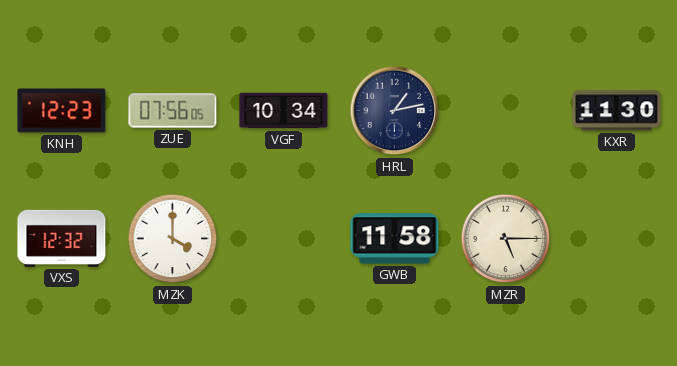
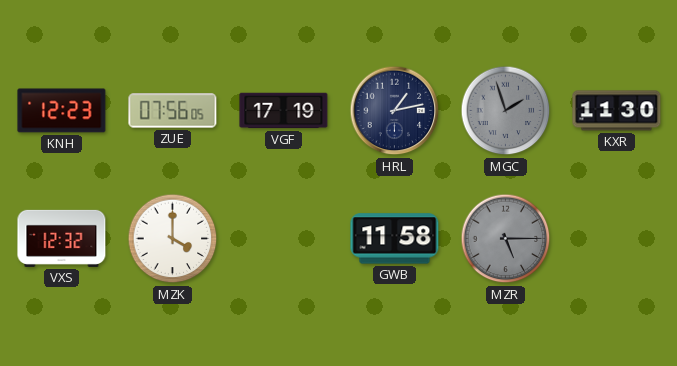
VGF: 10:34 -> 17:19 (284, 111)
MGC: none -> 1:57 (506, 111)
MZR dial: cream -> grey (506, 239)
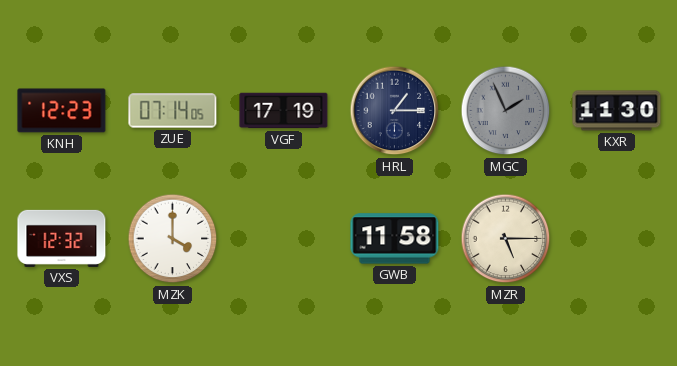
ZUE: 07:56 -> 07:14 (173, 111)
HRL: 1:13 -> 1:15 (395, 111)
MGC: 1:57 -> 1:56 (506, 111)
MZR dial: grey -> cream (506, 239)
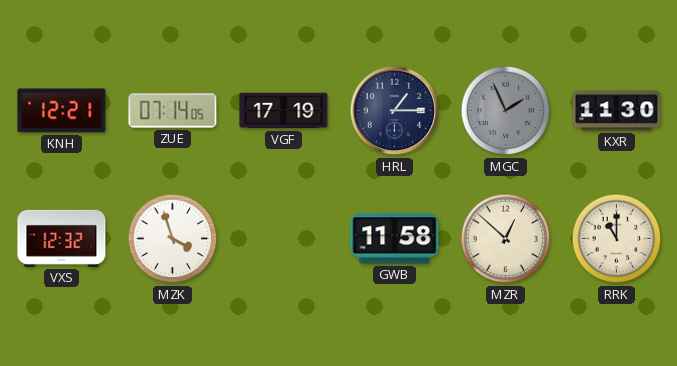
KNH: 12:23 -> 12:21 (62, 111)
MZK: 4:00 -> 3:57 (173, 239)
MZR: 5:15 -> 12:52 (506, 239)
RRK: none -> 11:00 (617, 239)
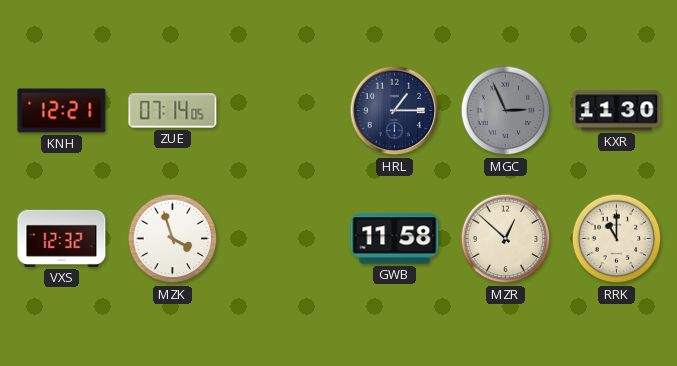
VGF: 17:19 -> none (284, 111)
MGC: 1:56 -> 2:56 (506, 111)
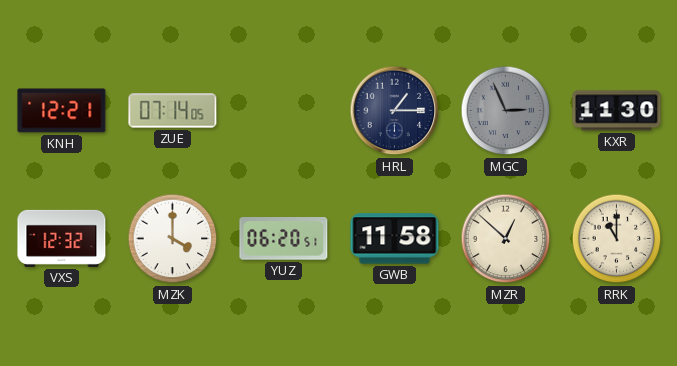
MZK: 3:57 -> 4:00 (173, 239)
YUZ: none -> 06:20 (284, 239)
